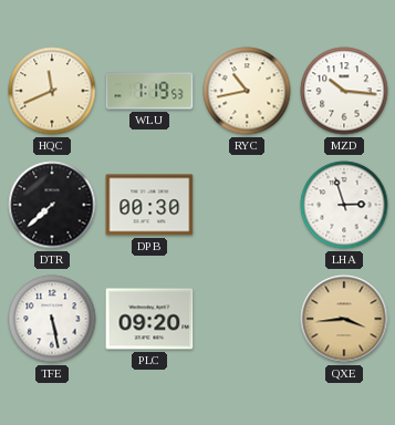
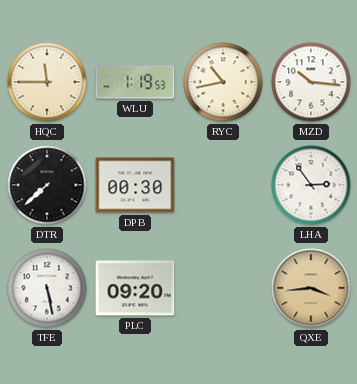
HQC: 11:41 -> 11:45 (47, 82)
LHA: 2:57 -> 2:54 (311, 185)
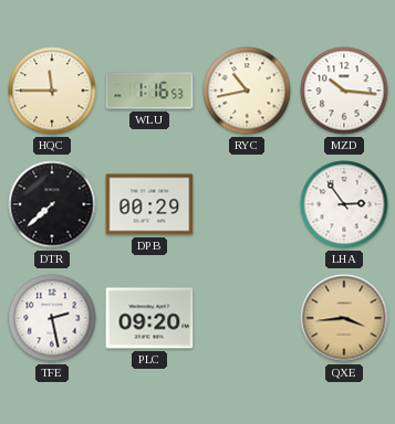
WLU: 1:19 -> 1:16 (149, 91)
DPB: 00:30 -> 00:29 (149, 204)
TFE: 5:28 -> 2:28 (52, 318)
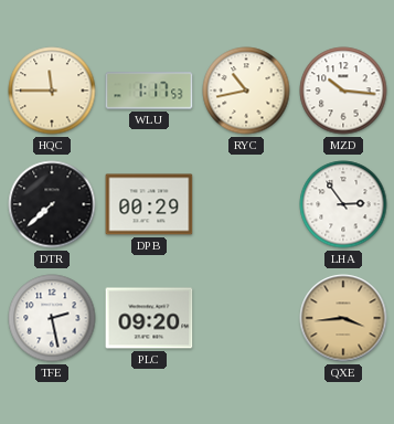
WLU: 1:16 -> 1:17 (149, 91)
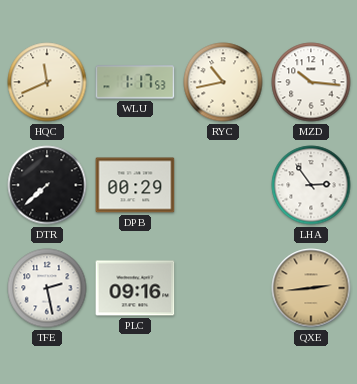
HQC: 11:45 -> 11:41 (47, 82)
PLC: 09:20 -> 09:16 (135, 288)
QXE: 3:44 -> 2:44 (311, 288)
